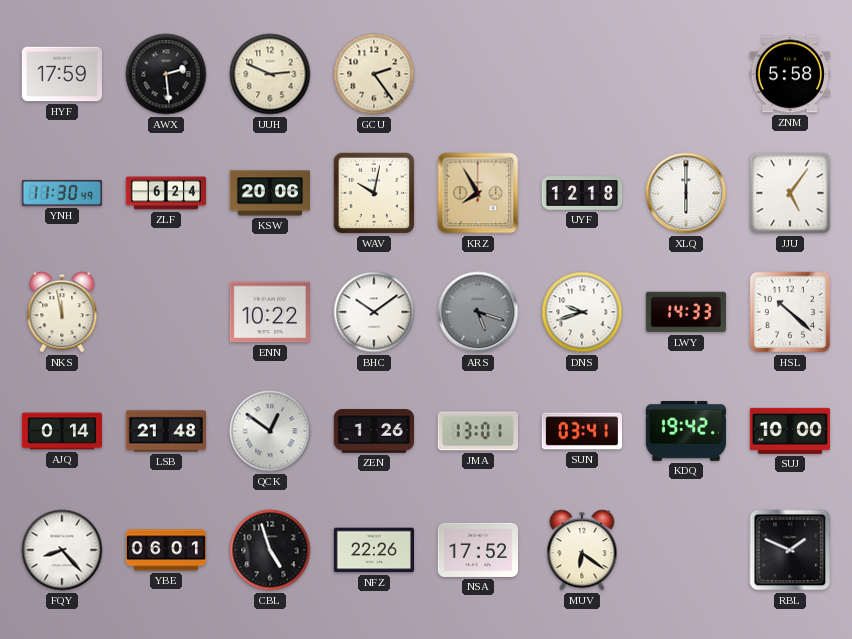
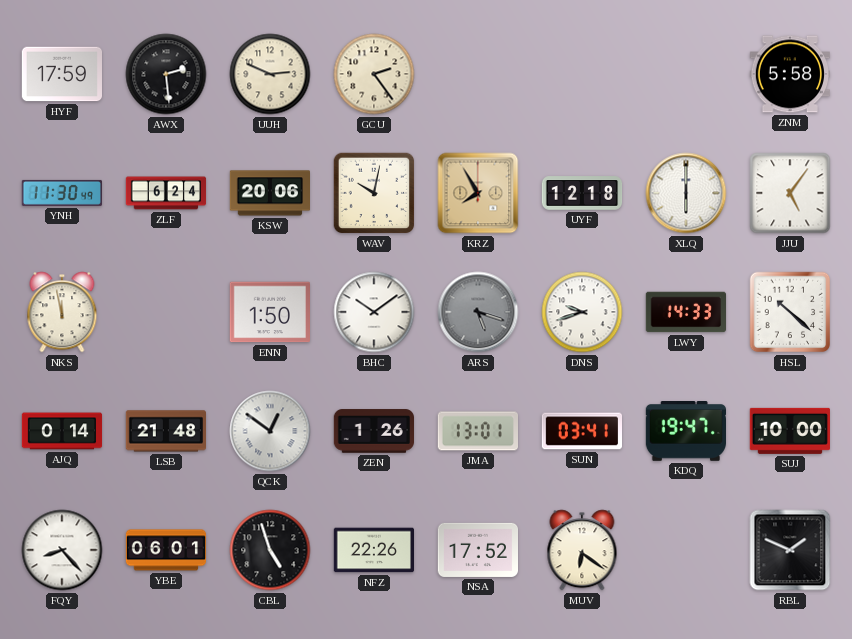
ENN: 10:22 -> 1:50 (269, 312)
KDQ: 19:42 -> 19:47 (686, 432)
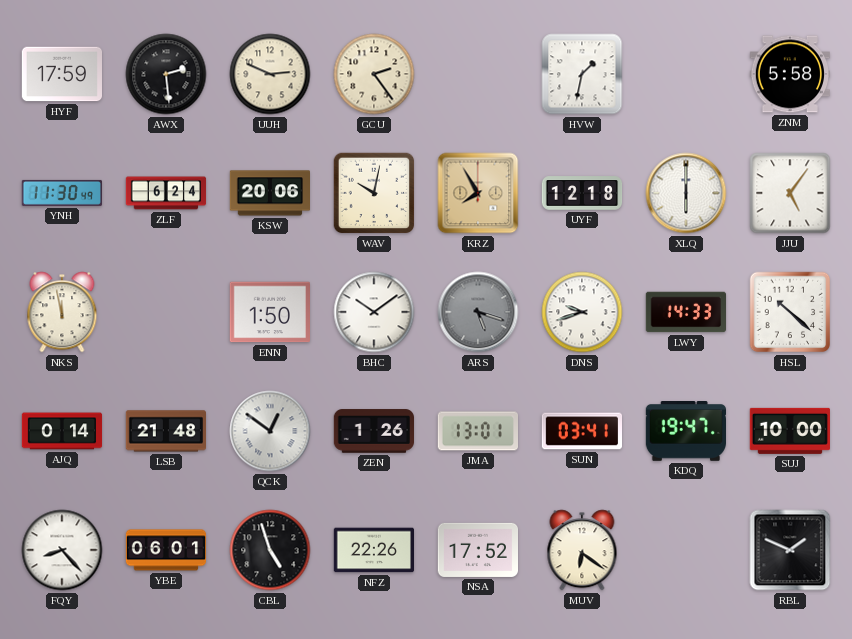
HVW: none -> 1:32 (582, 74)
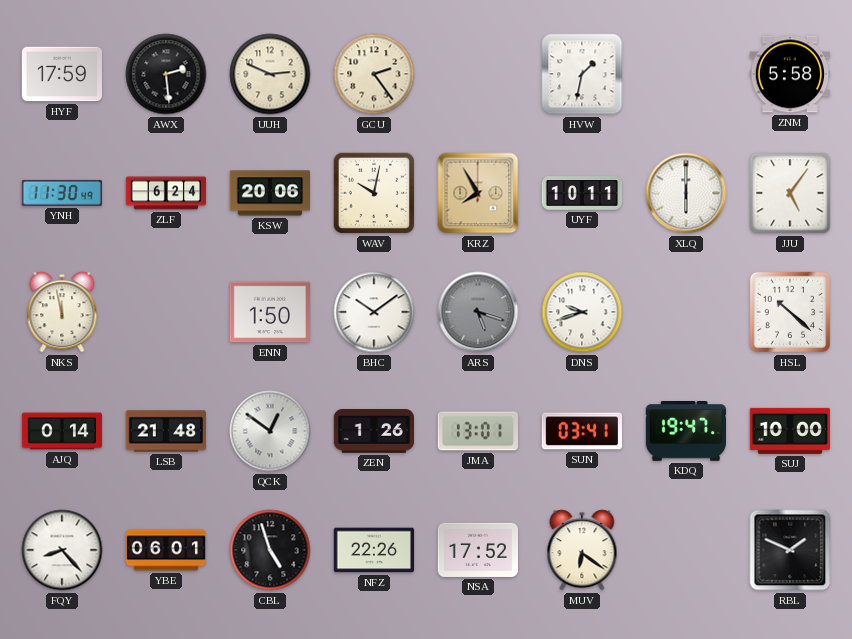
UYF: 12:18 -> 10:11 (582, 193)
LWY: 14:33 -> none (686, 312)
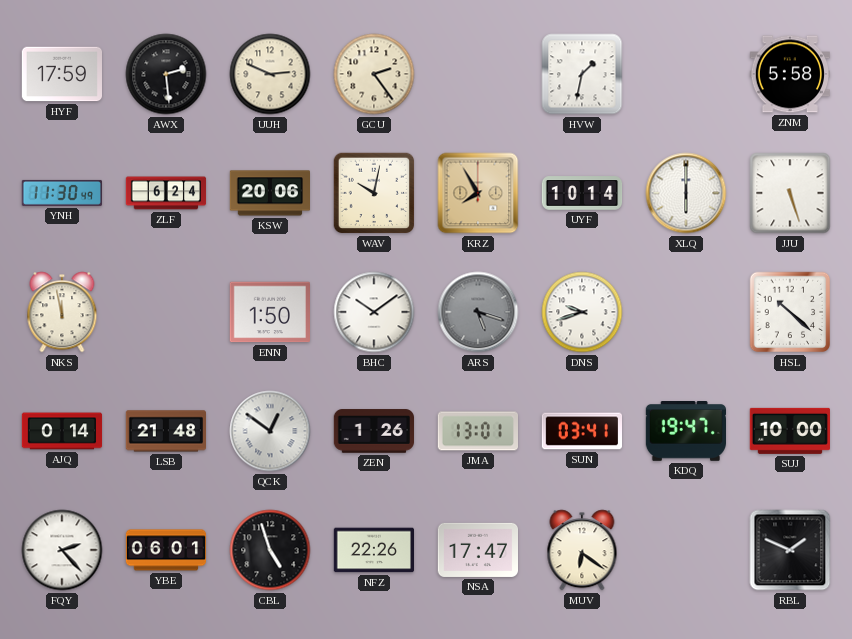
UYF: 10:11 -> 10:14 (582, 193)
JJU: 5:06 -> 5:27 (790, 193)
FQY: 8:23 -> 2:23 (62, 550)
NSA: 17:52 -> 17:47 (477, 550)
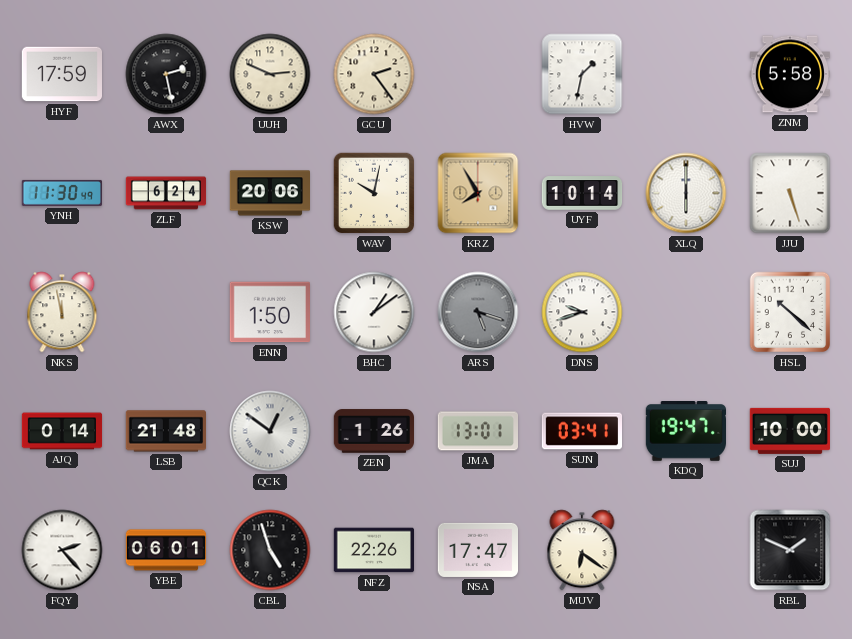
AWX: 2:29 -> 2:28 (166, 74)
BHC: 10:09 -> 1:09 (374, 312)
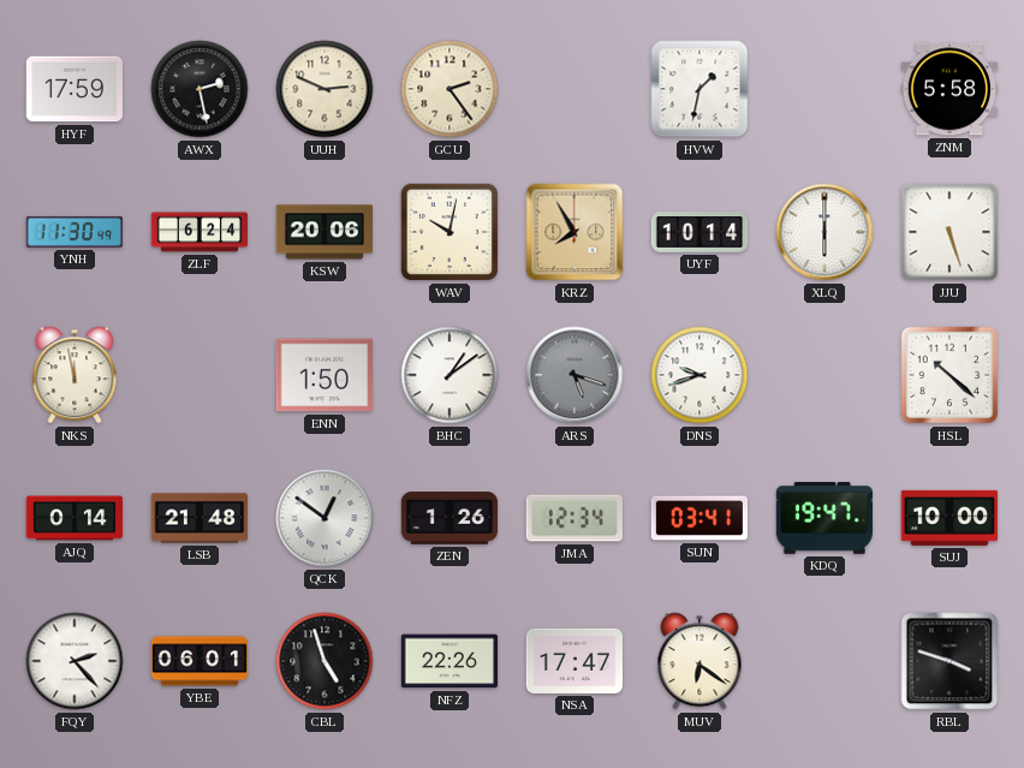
JMA: 13:01 -> 12:34 (573, 518)
RBL: 1:49 -> 3:48 (949, 661)
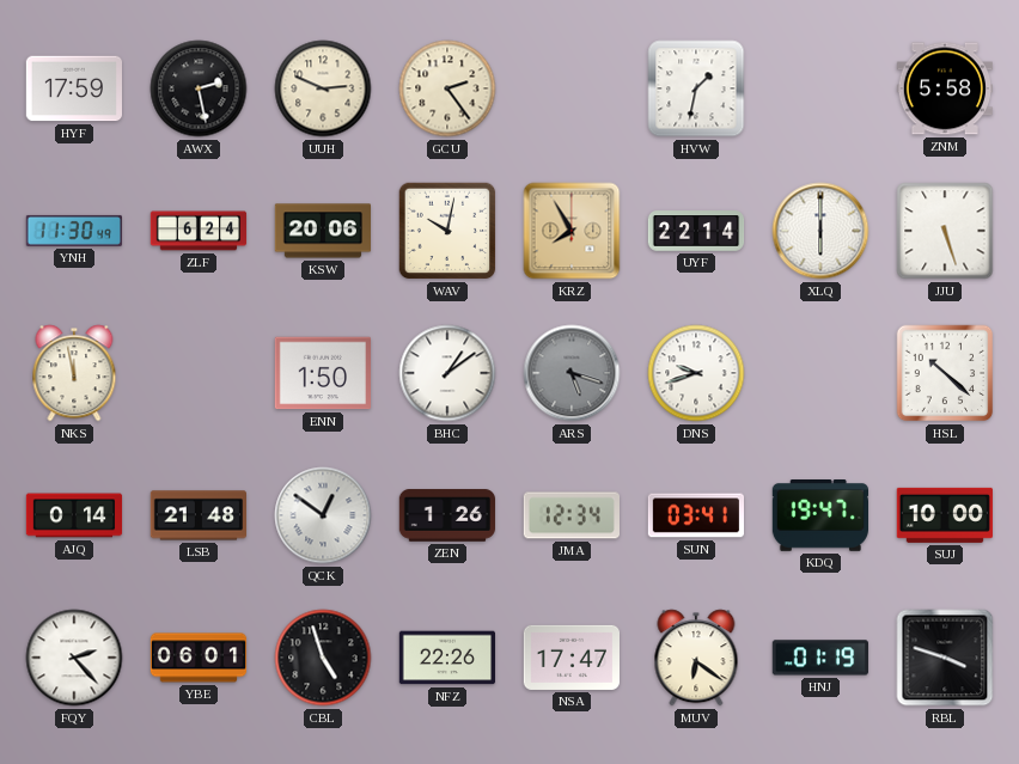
UYF: 10:14 -> 22:14 (696, 231)
HNJ: none -> 01:19 (819, 658)
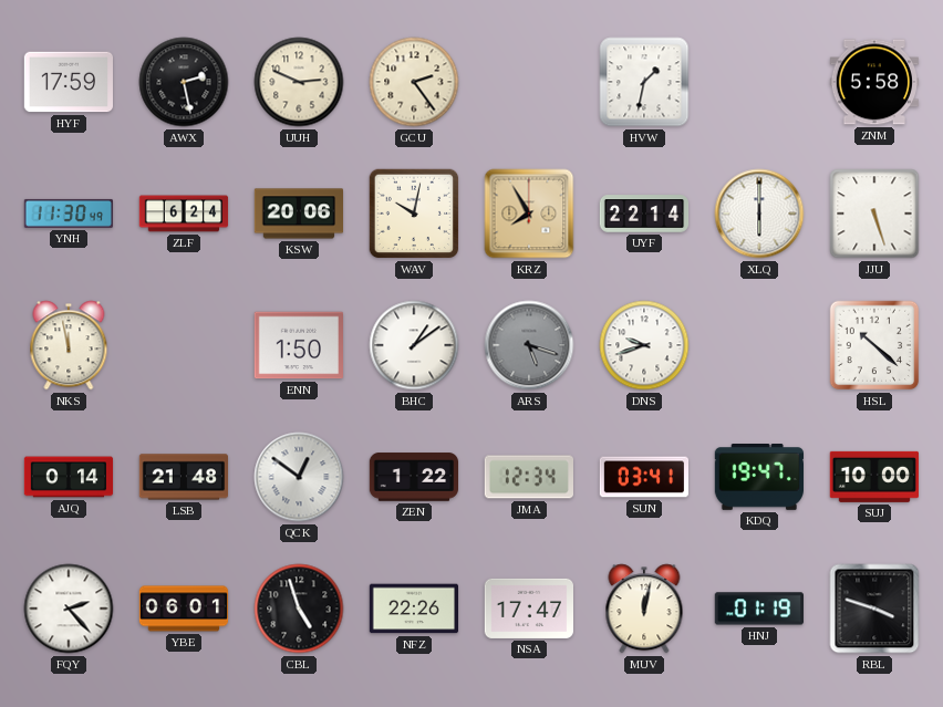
ZEN: 1:26 -> 1:22 (413, 477)
MUV: 6:21 -> 12:02 (644, 609)
